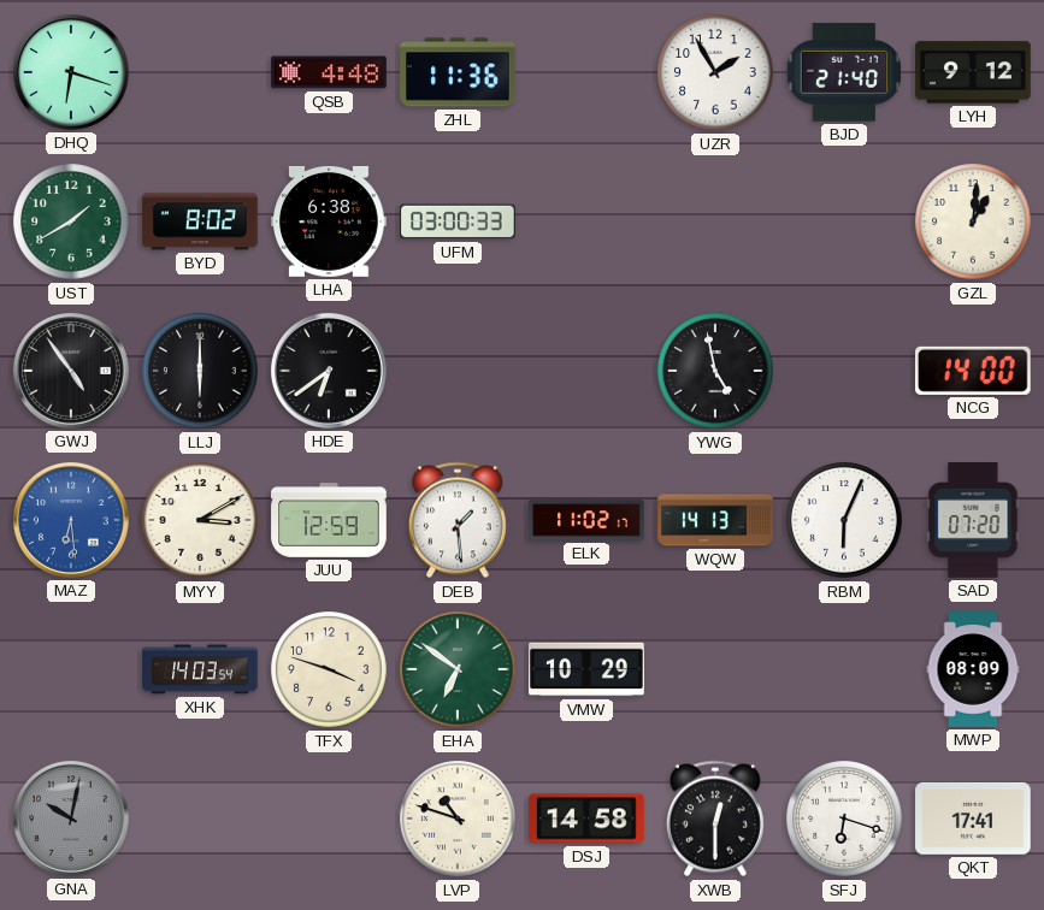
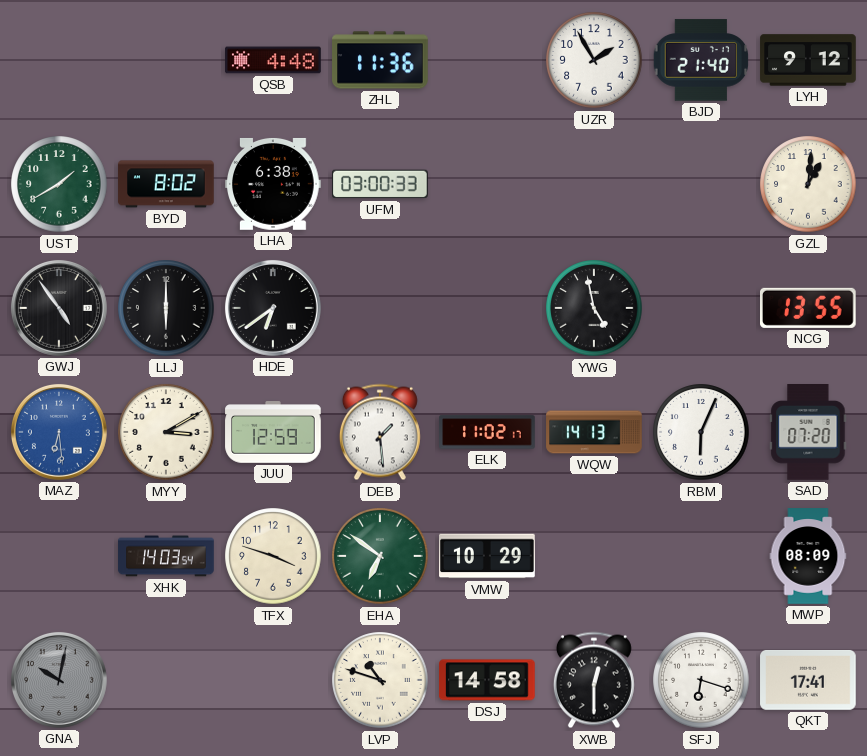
DHQ: 6:18 -> none (71, 72)
NCG: 14:00 -> 13:55 (809, 308)
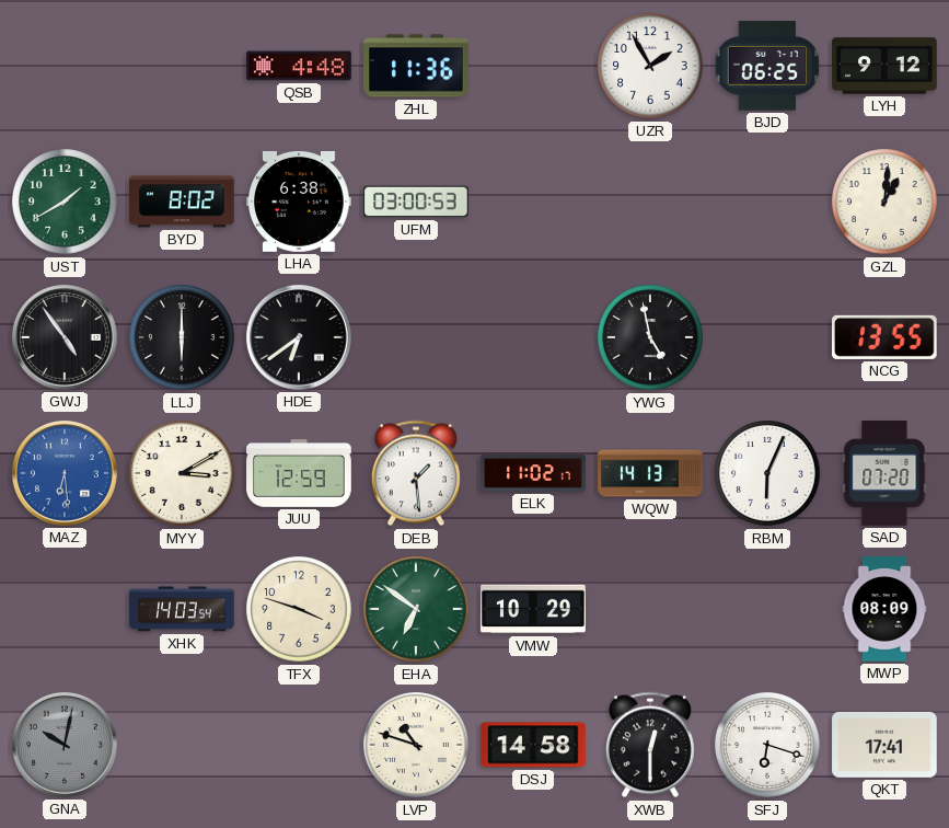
BJD: 21:40 -> 06:25 (767, 66)
UFM: 03:00:33 -> 03:00:53 (416, 202)
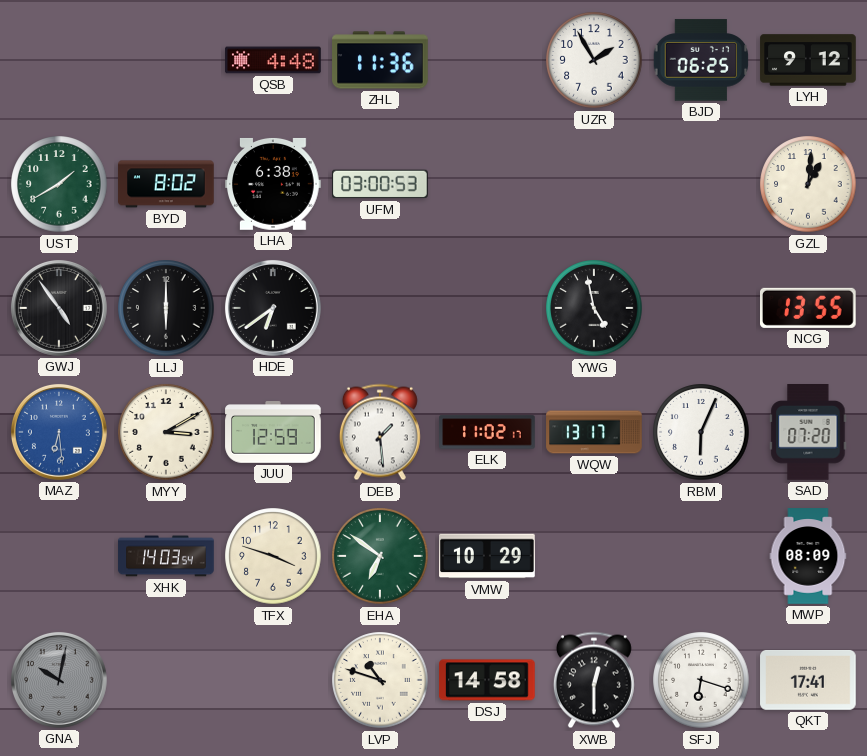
WQW: 14:13 -> 13:17 (594, 432)
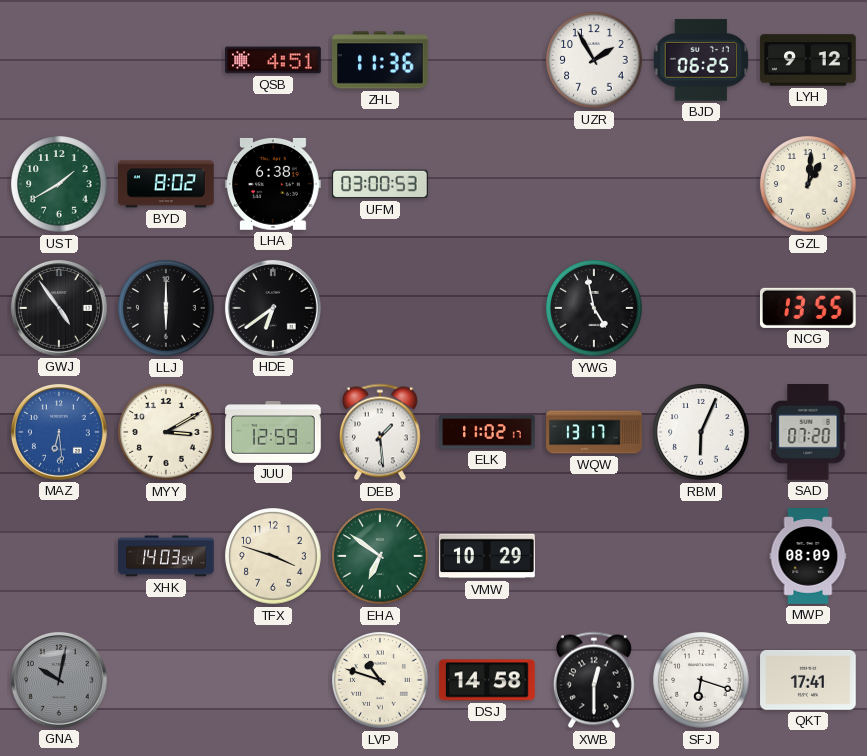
QSB: 4:48 -> 4:51 (273, 60)
